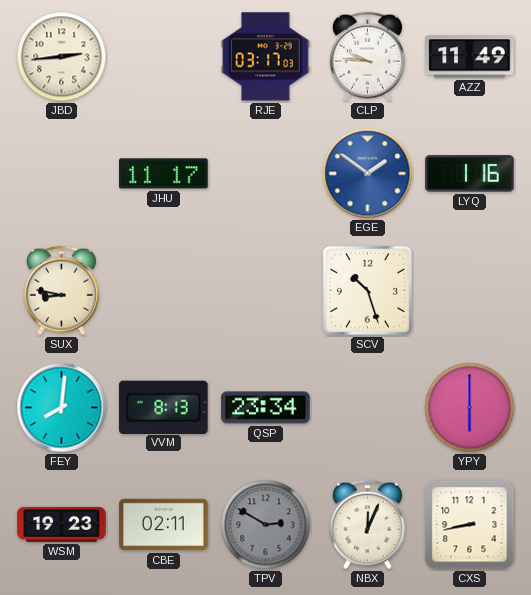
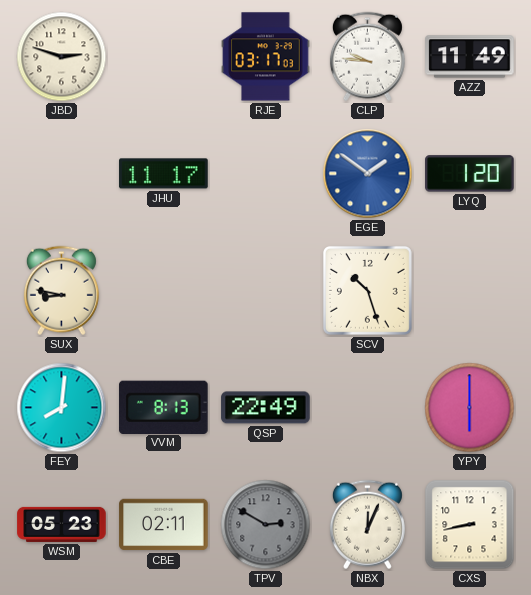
JBD: 2:44 -> 2:48 (62, 57)
LYQ: 1:16 -> 1:20 (470, 174)
QSP: 23:34 -> 22:49 (266, 408)
WSM: 19:23 -> 05:23 (62, 524)
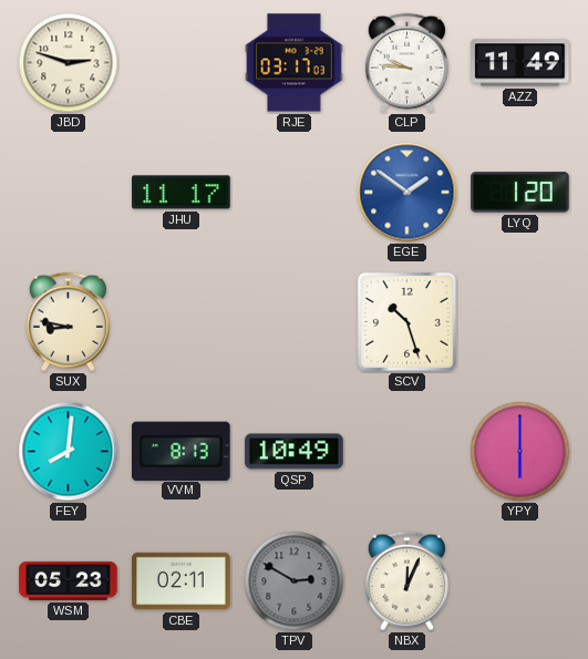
QSP: 22:49 -> 10:49 (295, 452)
CXS: 8:43 -> none (470, 525)
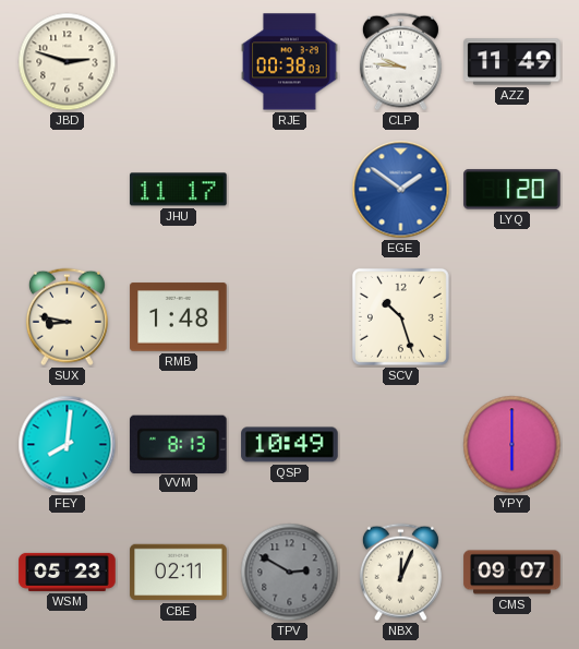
RJE: 03:17 -> 00:38 (290, 62)
RMB: none -> 1:48 (179, 317)
CMS: none -> 09:07 (512, 573)
